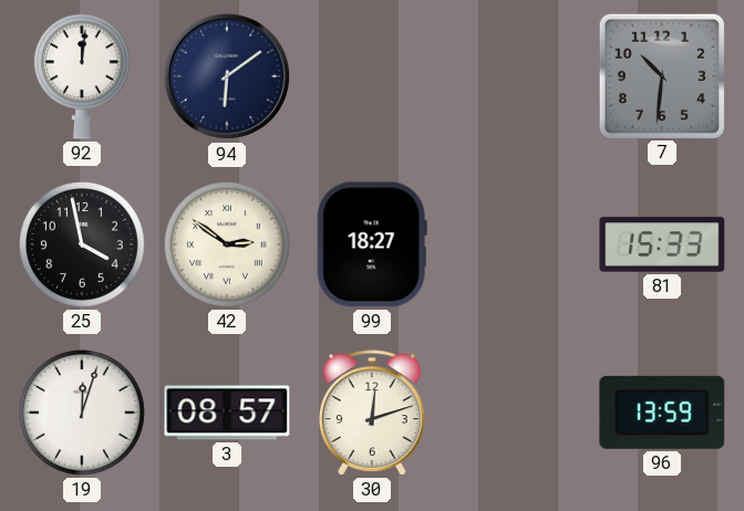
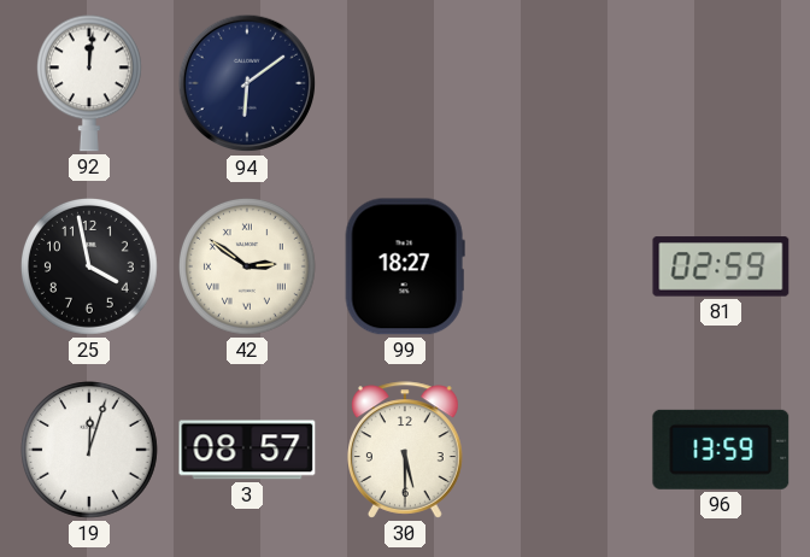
7: 10:31 -> none (661, 75)
81: 15:33 -> 02:59 (721, 266)
30: 12:12 -> 5:30 (406, 450)
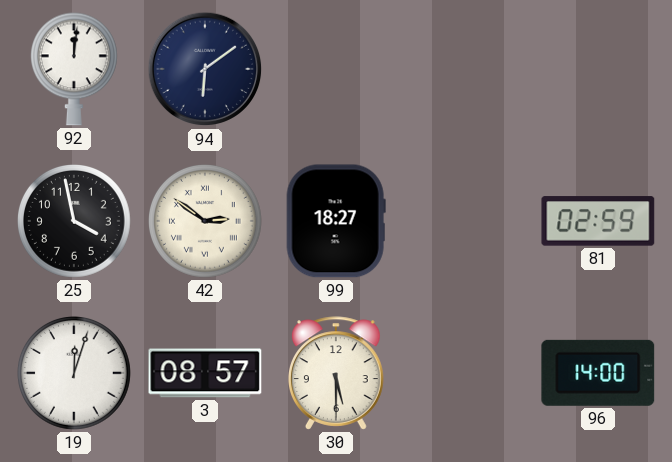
96: 13:59 -> 14:00 (598, 373)
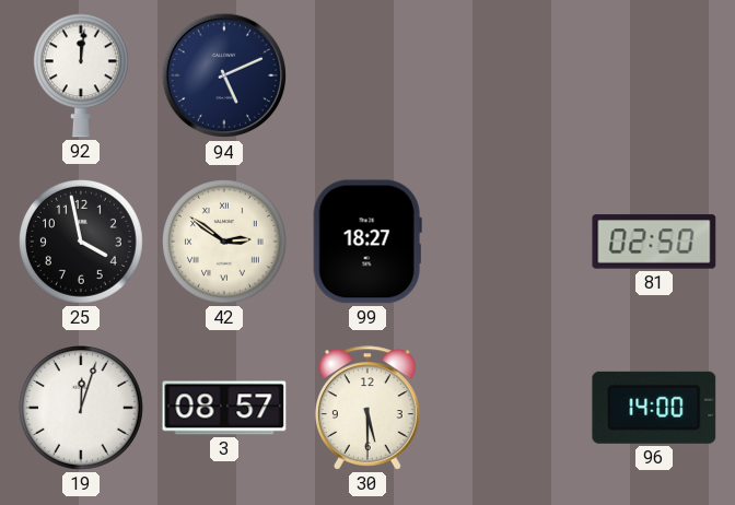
94: 6:09 -> 5:11 (224, 75)
81: 02:59 -> 02:50 (654, 242)
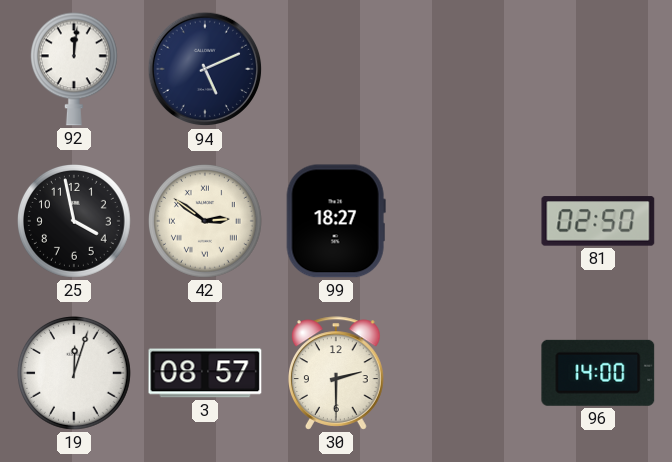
30: 5:30 -> 2:30 (337, 373)
